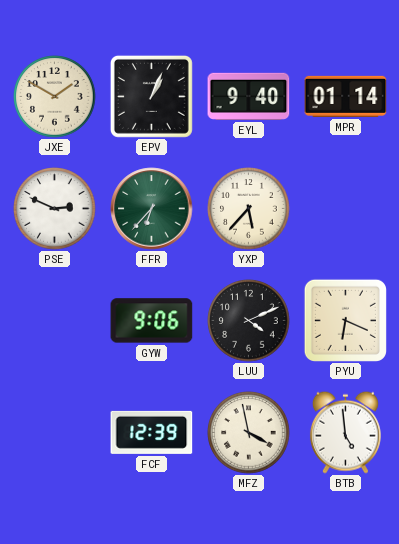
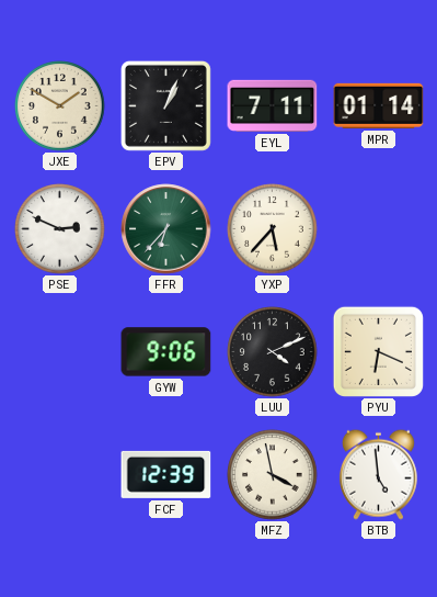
EYL: 9:40 -> 7:11 (273, 105)
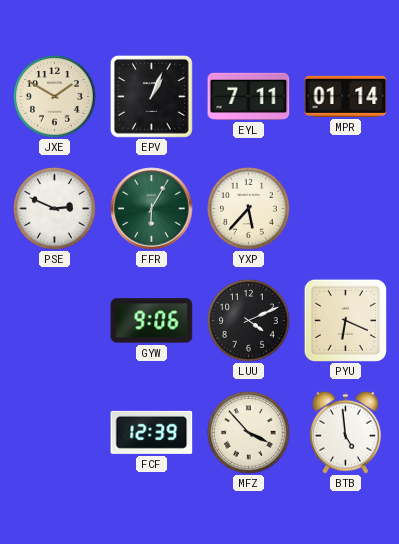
FFR: 6:37 -> 6:05 (152, 209)
MFZ: 3:58 -> 3:53 (249, 433)
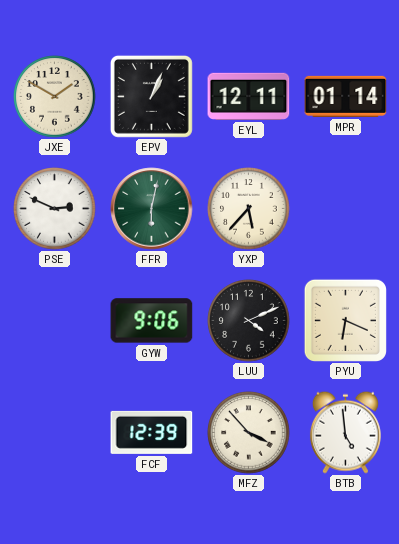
EYL: 7:11 -> 12:11 (249, 96)
FFR: 6:05 -> 6:02 (152, 209)
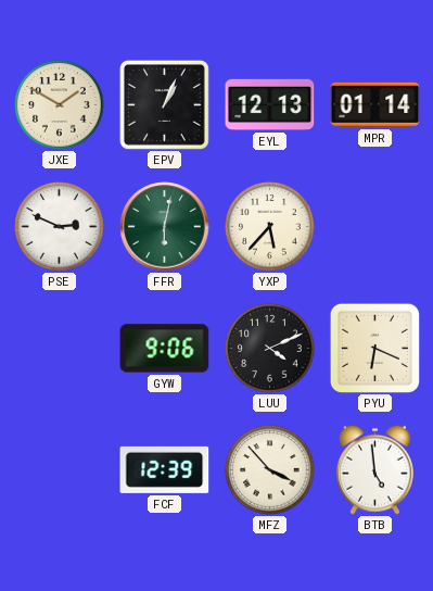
EYL: 12:11 -> 12:13 (270, 104)
